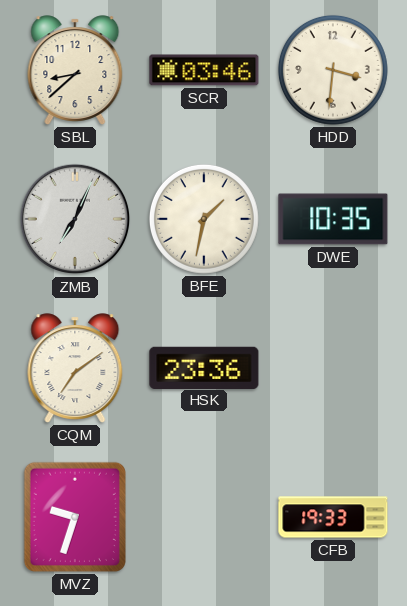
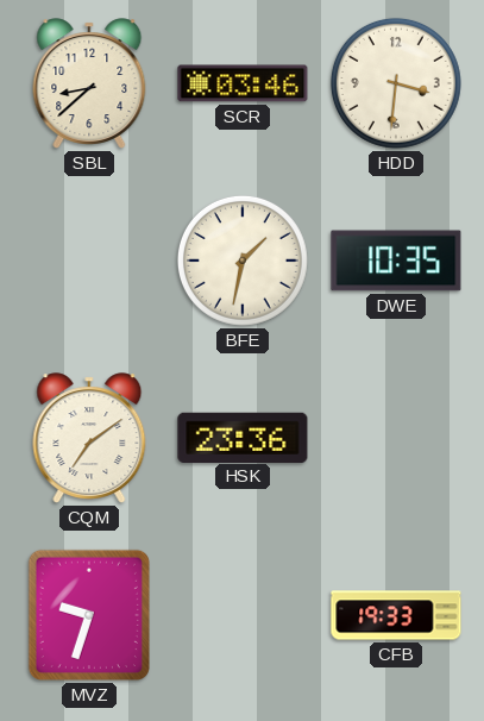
ZMB: 7:04 -> none (75, 219)
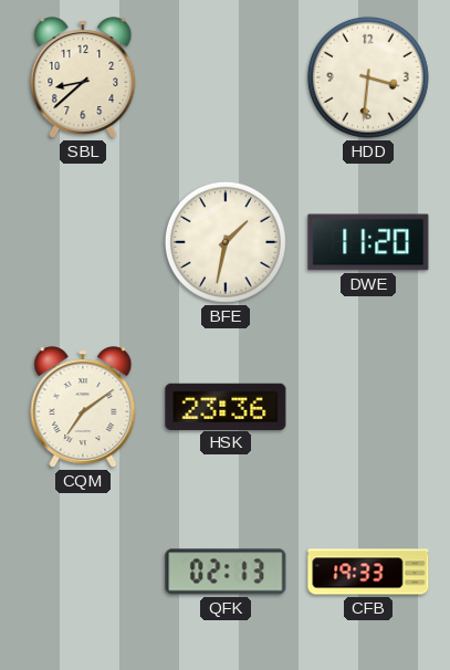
SCR: 03:46 -> none (243, 83)
DWE: 10:35 -> 11:20 (368, 242)
MVZ: 9:33 -> none (89, 615)
QFK: none -> 02:13 (226, 572)
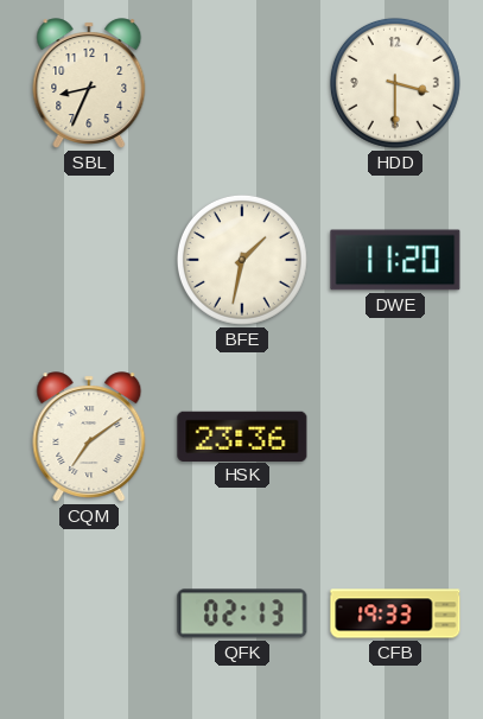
SBL: 8:38 -> 8:34 (89, 83)
HDD: 3:31 -> 3:30 (395, 83)
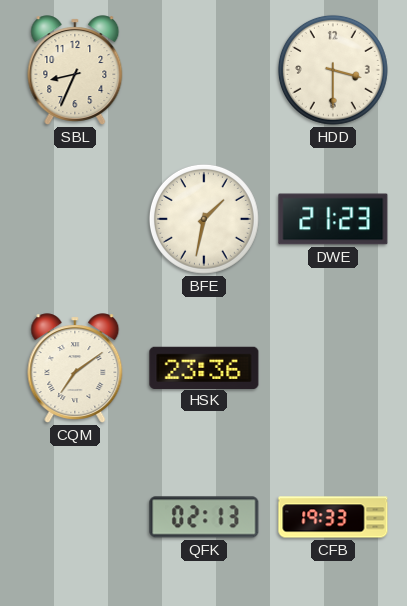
DWE: 11:20 -> 21:23 (333, 219)
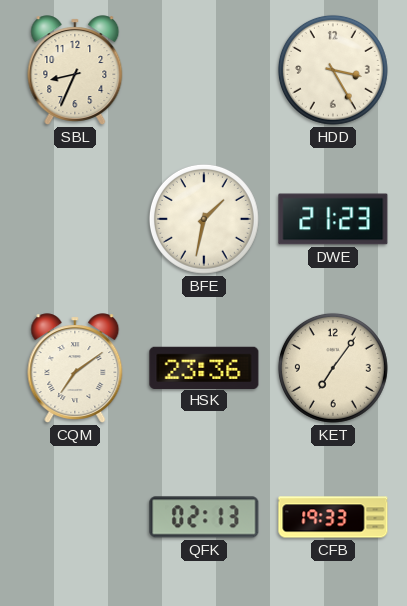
HDD: 3:30 -> 3:25 (333, 70)
KET: none -> 7:06 (333, 368)
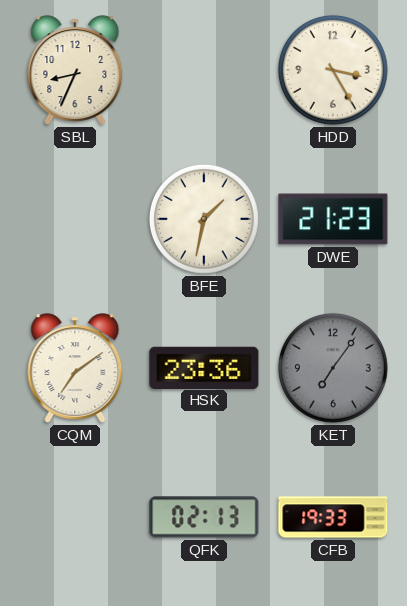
KET dial: cream -> grey (333, 368)
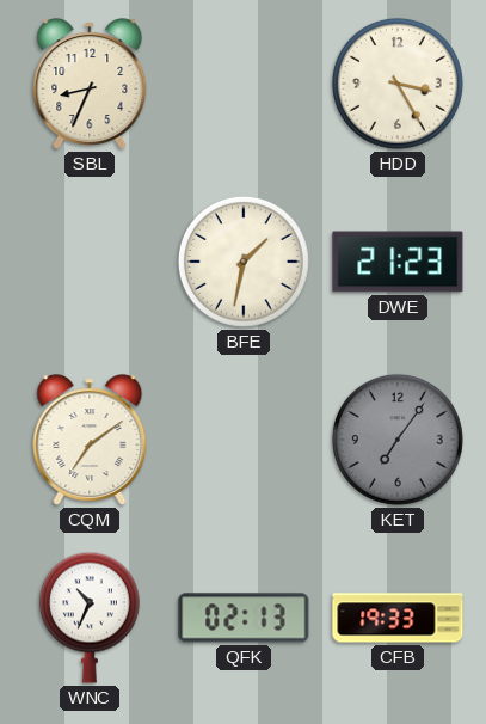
HSK: 23:36 -> none (204, 367)
WNC: none -> 10:34 (90, 618)
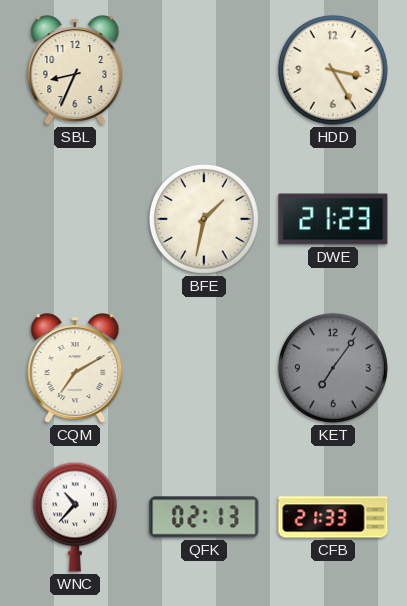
CQM: 7:09 -> 7:10 (75, 368)
WNC: 10:34 -> 10:37 (75, 517)
CFB: 19:33 -> 21:33 (333, 517)
